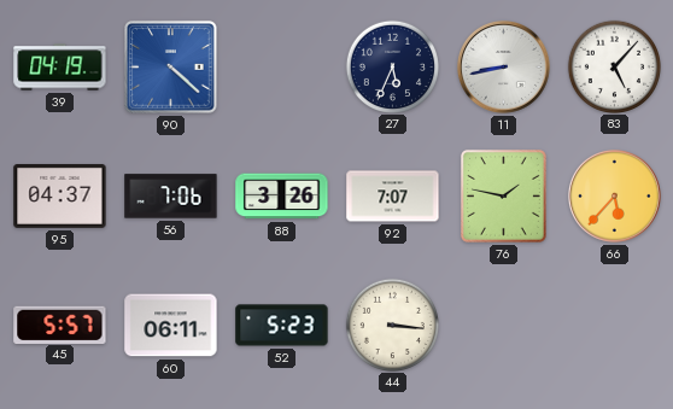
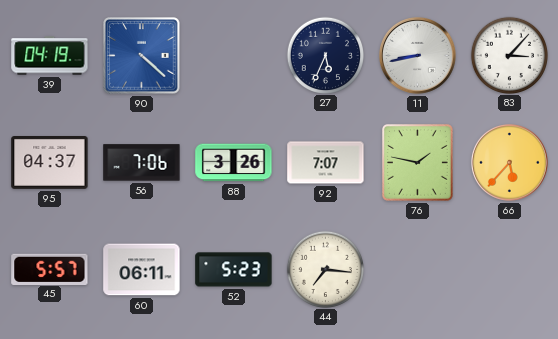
83: 5:07 -> 3:07 (509, 55)
44: 3:16 -> 7:16 (325, 269)
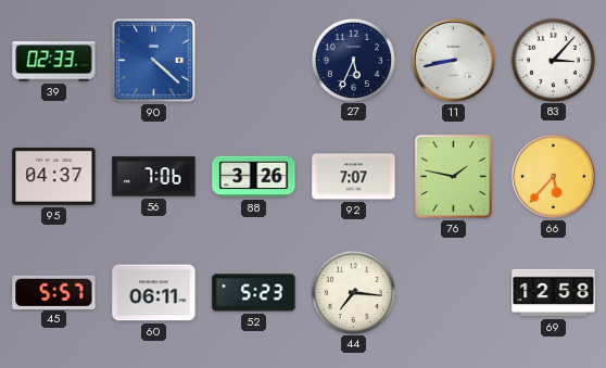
39: 04:19 -> 02:33 (54, 61)
69: none -> 12:58 (554, 293)
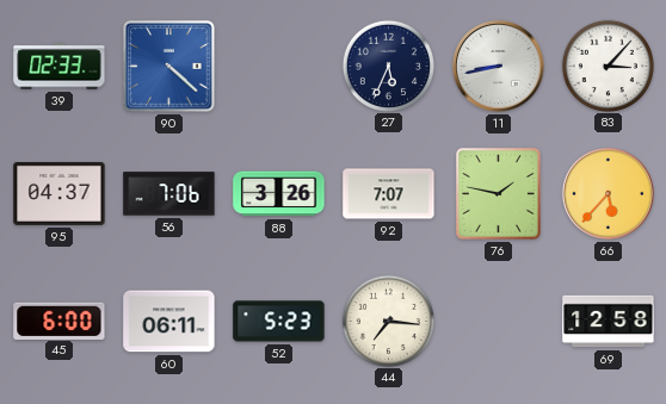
45: 5:57 -> 6:00 (60, 321)
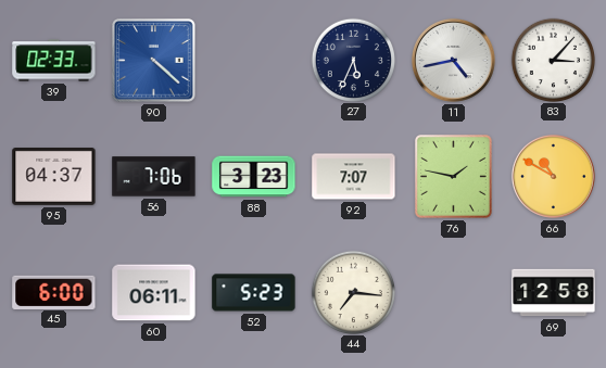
11: 8:43 -> 4:43 (453, 60)
88: 3:26 -> 3:23 (254, 177)
66: 5:37 -> 10:50 (553, 176)
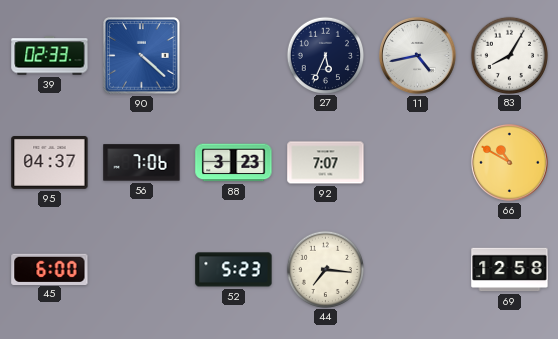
83: 3:07 -> 8:05 (509, 55)
76: 1:47 -> none (453, 176)
60: 06:11 -> none (154, 293)
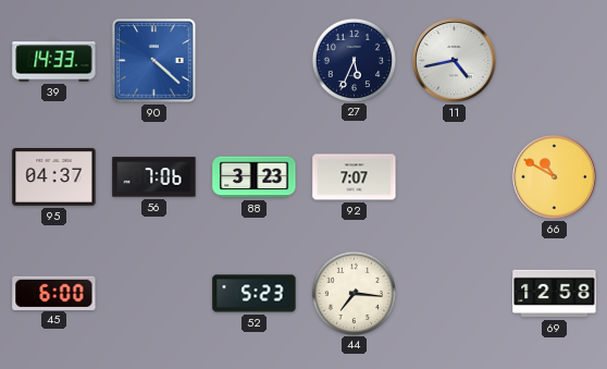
39: 02:33 -> 14:33 (54, 61)
83: 8:05 -> none (509, 55)
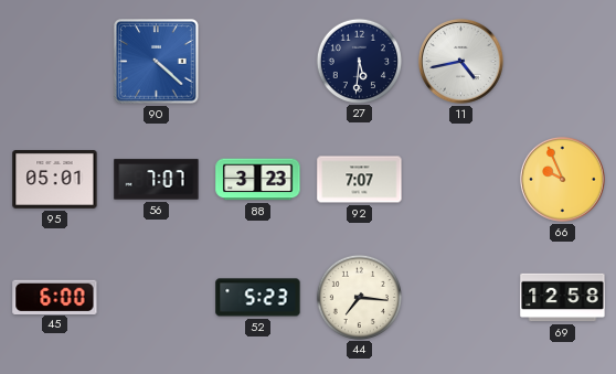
39: 14:33 -> none (54, 61)
27: 5:34 -> 5:31 (359, 61)
95: 04:37 -> 05:01 (55, 180)
56: 7:06 -> 7:07 (157, 180)
66: 10:50 -> 9:56 (562, 179)
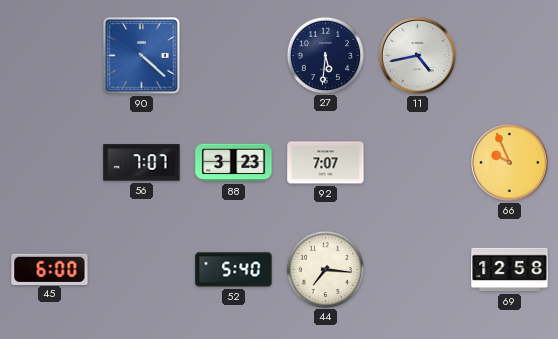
95: 05:01 -> none (55, 180)
52: 5:23 -> 5:40 (234, 270)
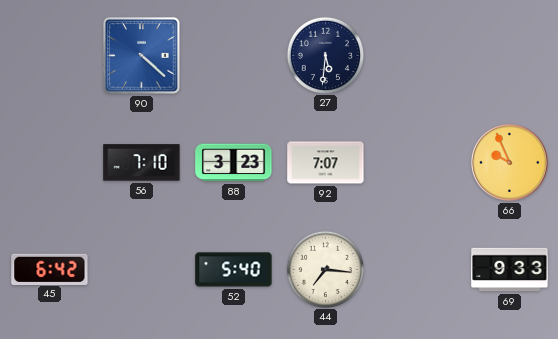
11: 4:43 -> none (417, 55)
56: 7:07 -> 7:10 (142, 163)
45: 6:00 -> 6:42 (50, 269)
69: 12:58 -> 9:33 (510, 270)
